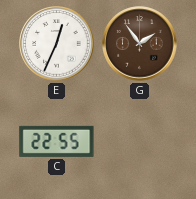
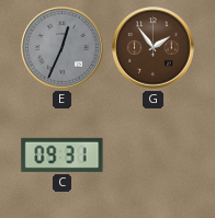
E dial: white -> grey (63, 48)
C: 22:55 -> 09:31 (63, 154)
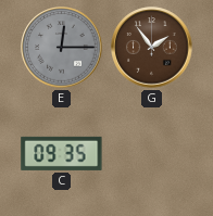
E: 12:34 -> 12:15 (62, 48)
C: 09:31 -> 09:35 (62, 153)
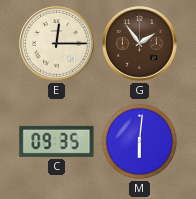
E dial: grey -> cream (57, 44)
M: none -> 6:01 (139, 141)
